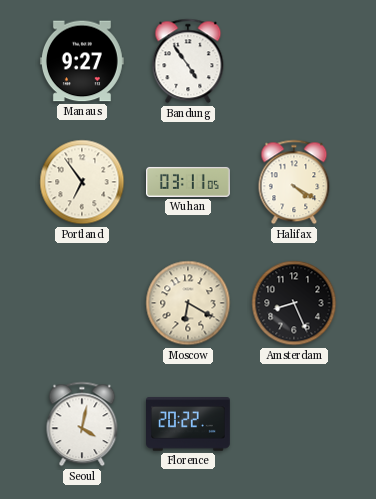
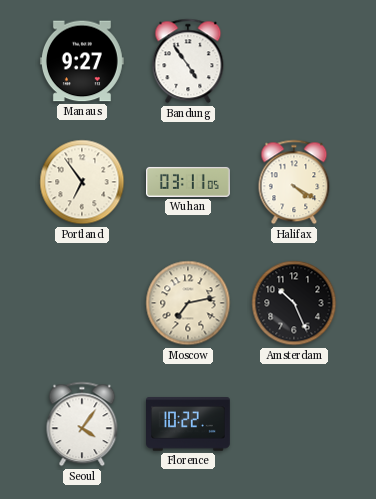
Moscow: 6:20 -> 7:13 (188, 303)
Amsterdam: 8:26 -> 10:26 (294, 303)
Seoul: 4:02 -> 4:06 (82, 424)
Florence: 20:22 -> 10:22 (189, 424)
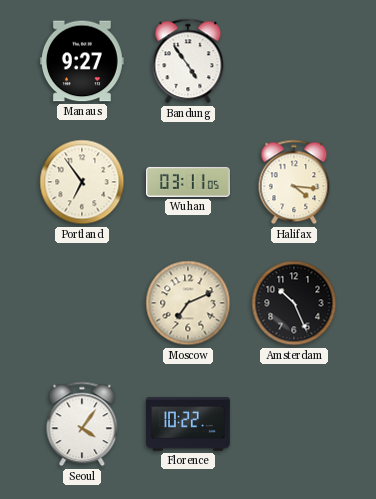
Halifax: 4:20 -> 4:16 (294, 182)
Moscow: 7:13 -> 7:11 (188, 303)
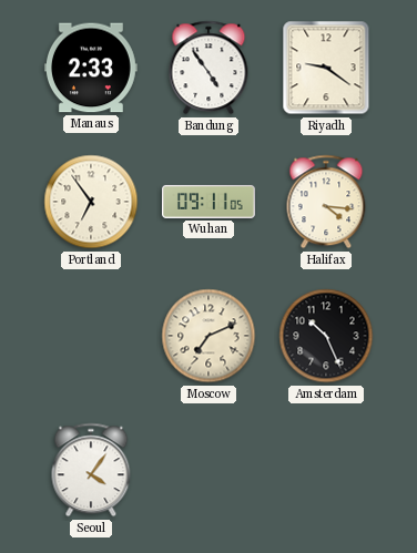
Manaus: 9:27 -> 2:33 (91, 68)
Riyadh: none -> 9:21 (326, 68)
Wuhan: 03:11 -> 09:11 (210, 202)
Florence: 10:22 -> none (189, 424)
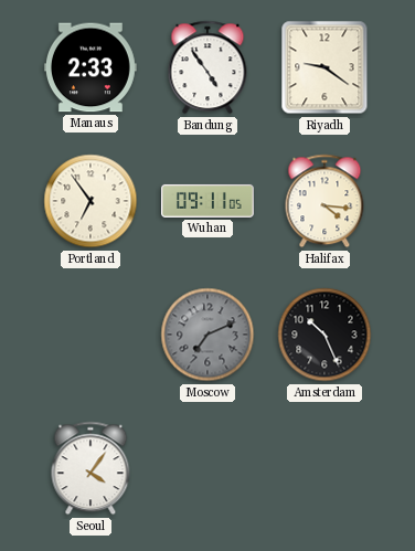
Moscow dial: cream -> grey (208, 335)
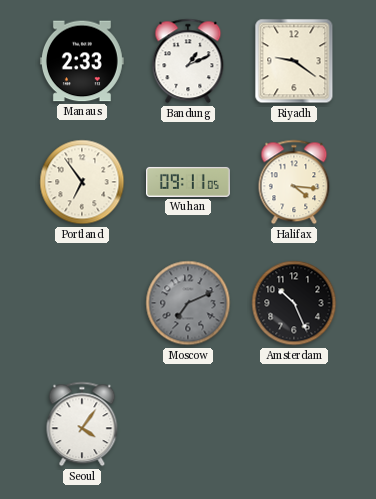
Bandung: 4:54 -> 1:11 (188, 61)
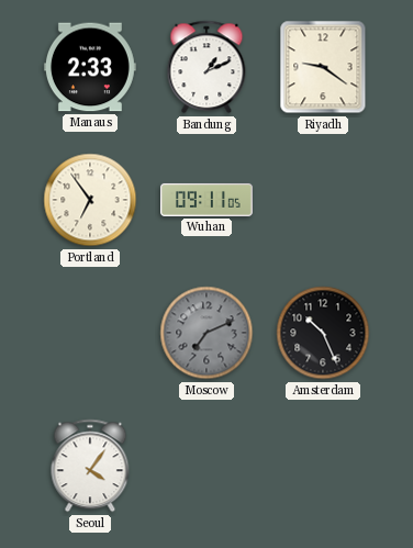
Halifax: 4:16 -> none (294, 182)
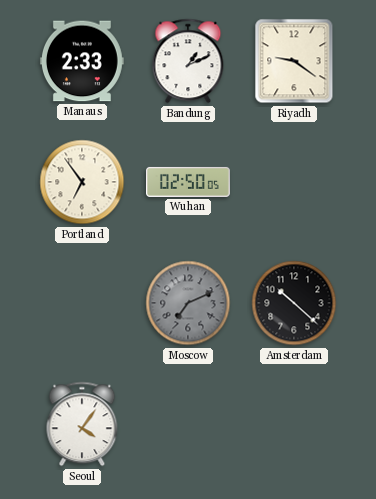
Wuhan: 09:11 -> 02:50 (189, 182)
Amsterdam: 10:26 -> 10:22 (294, 303)
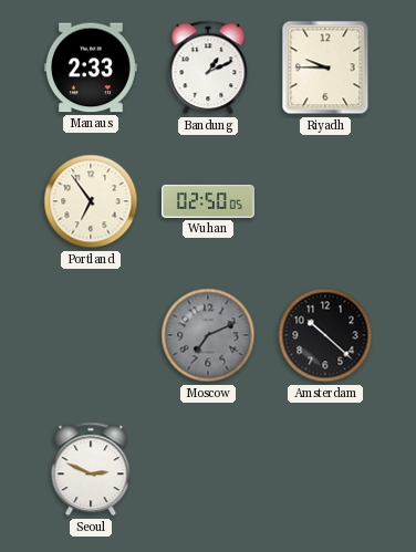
Riyadh: 9:21 -> 9:45 (325, 67)
Seoul: 4:06 -> 2:49 (91, 469)
